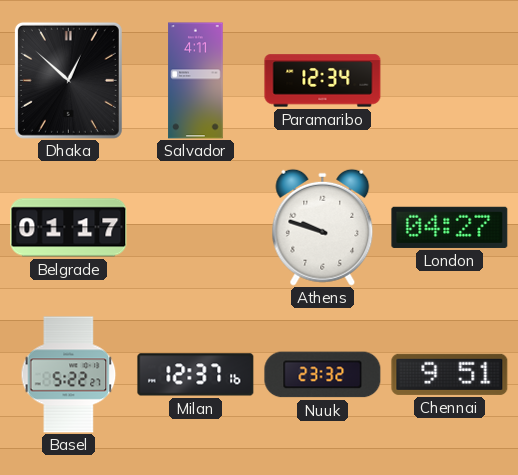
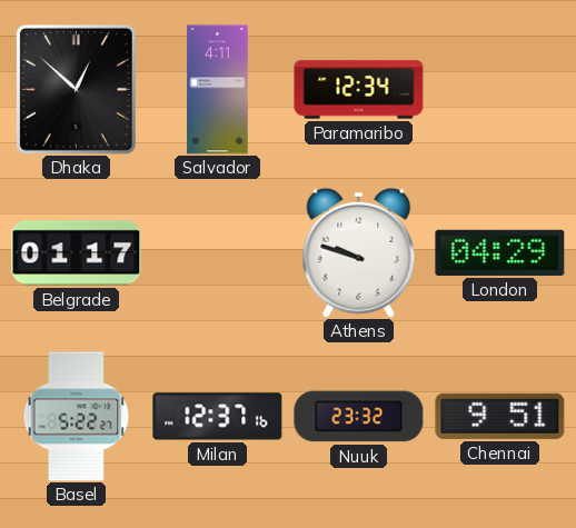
London: 04:27 -> 04:29 (500, 252)
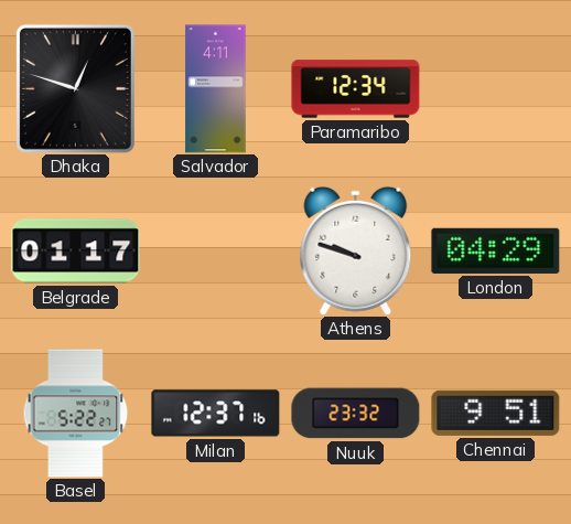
Dhaka: 12:52 -> 12:48 (75, 88)
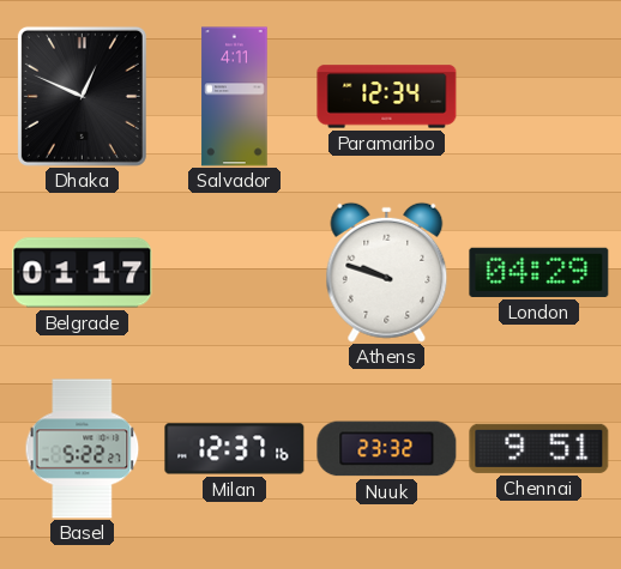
Dhaka: 12:48 -> 12:49 (82, 96)
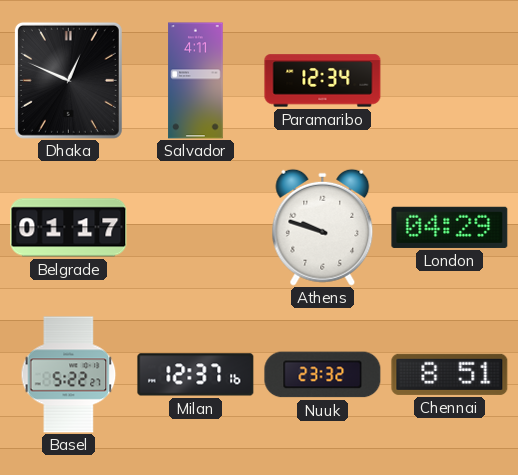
Chennai: 9:51 -> 8:51 (450, 374)
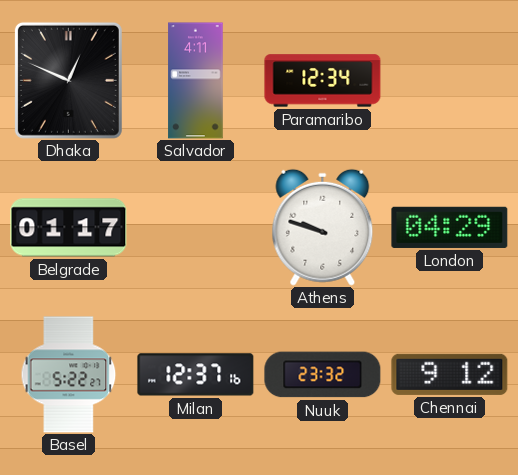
Chennai: 8:51 -> 9:12 (450, 374)
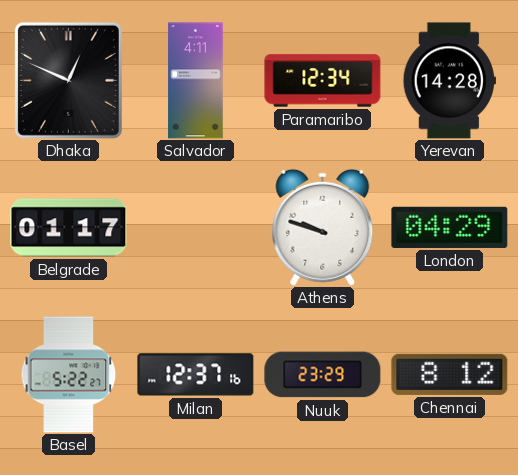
Yerevan: none -> 14:28 (449, 81)
Nuuk: 23:32 -> 23:29 (323, 375)
Chennai: 9:12 -> 8:12 (450, 374)
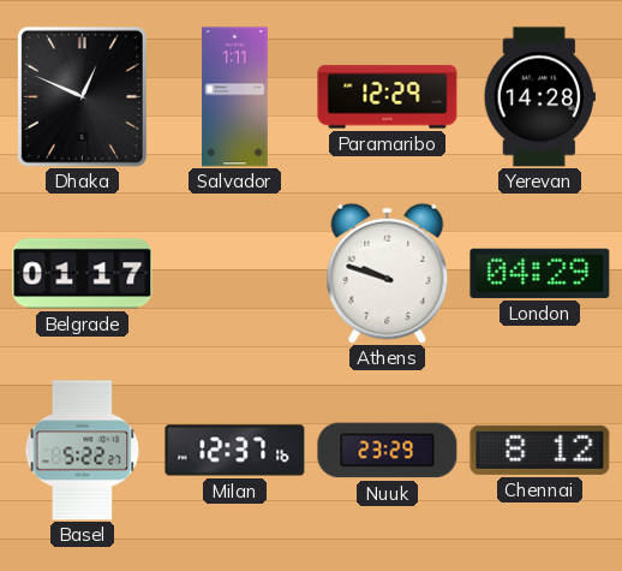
Salvador: 4:11 -> 1:11 (235, 97)
Paramaribo: 12:34 -> 12:29 (388, 97)
